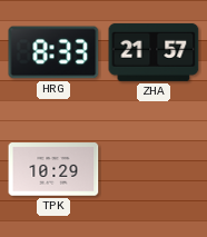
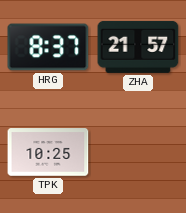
HRG: 8:33 -> 8:37 (48, 47)
TPK: 10:29 -> 10:25 (48, 152)
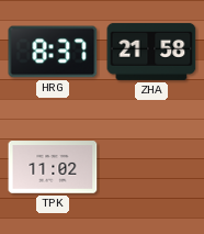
ZHA: 21:57 -> 21:58 (151, 52)
TPK: 10:25 -> 11:02 (53, 167)
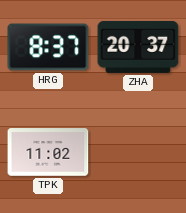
ZHA: 21:58 -> 20:37 (138, 47)
